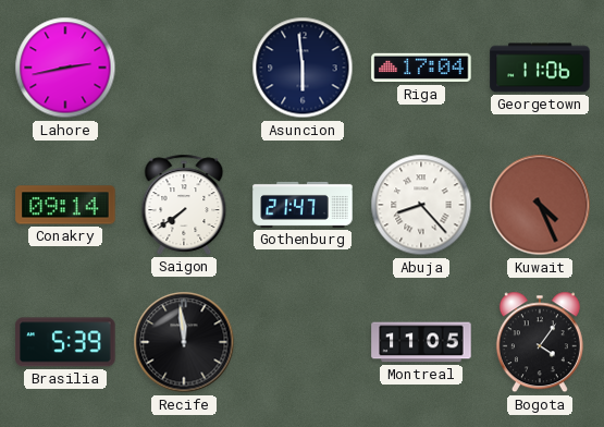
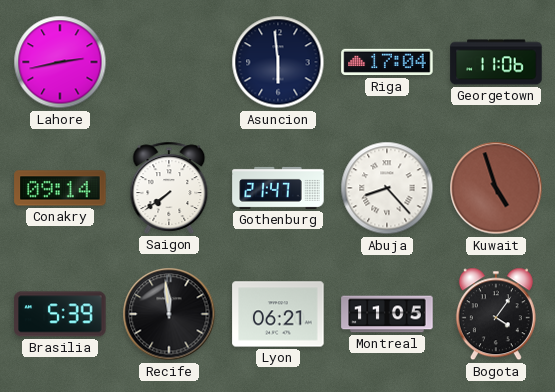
Kuwait: 4:26 -> 4:57 (496, 188)
Lyon: none -> 06:21 (278, 314)
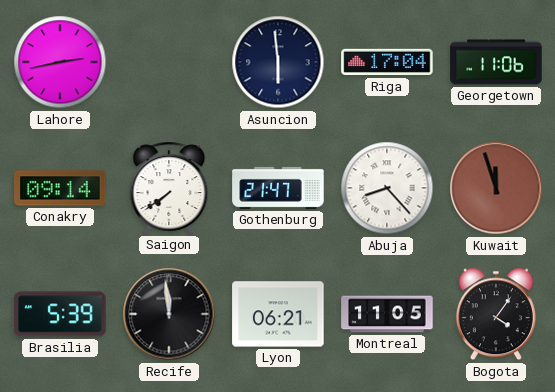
Kuwait: 4:57 -> 11:57 (496, 188)
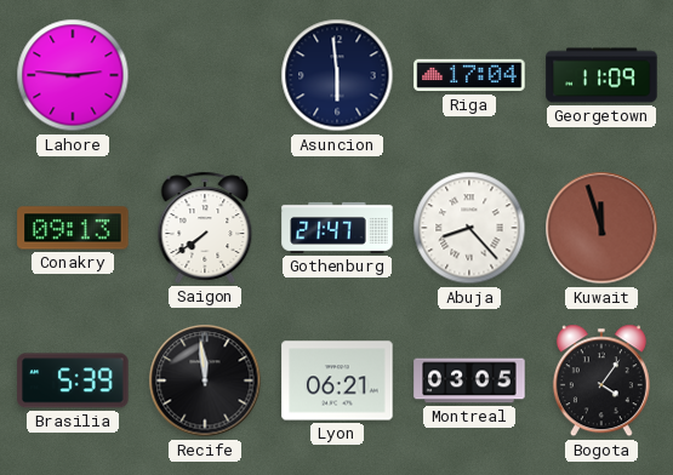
Lahore: 2:43 -> 2:46 (73, 75)
Georgetown: 11:06 -> 11:09 (601, 75)
Conakry: 09:14 -> 09:13 (73, 228)
Montreal: 11:05 -> 03:05 (469, 380)
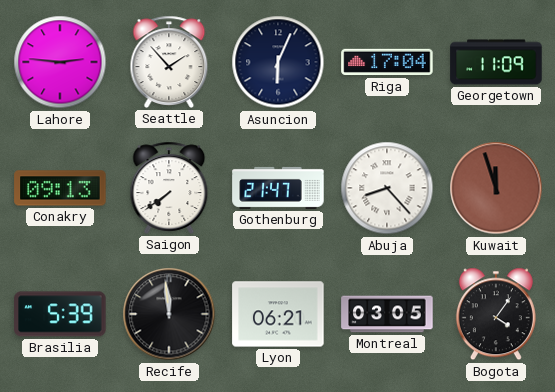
Seattle: none -> 1:53 (169, 62)
Asuncion: 5:59 -> 6:04 (278, 62)
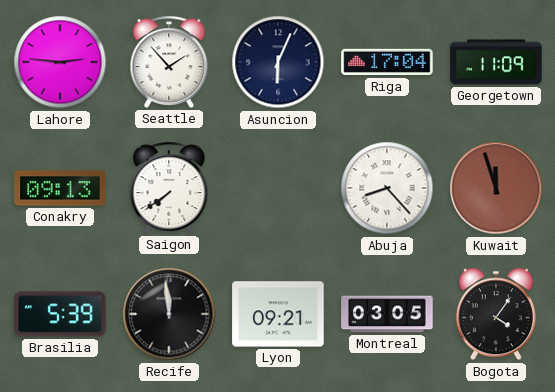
Gothenburg: 21:47 -> none (278, 188)
Lyon: 06:21 -> 09:21 (278, 314)
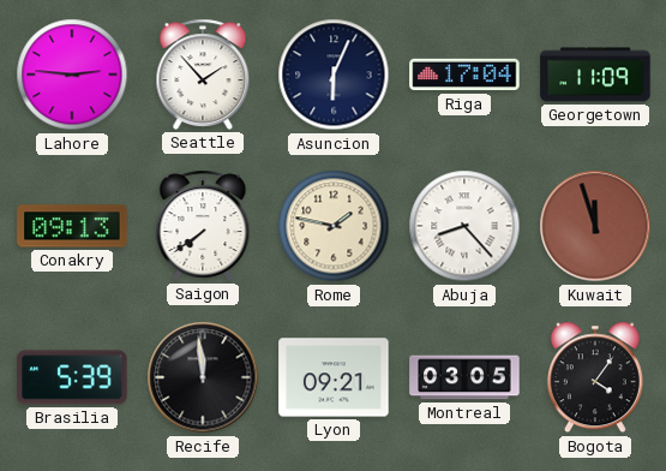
Rome: none -> 1:47 (334, 226)
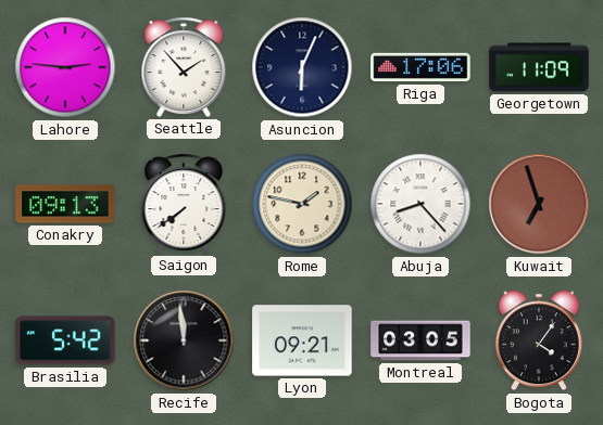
Riga: 17:04 -> 17:06 (420, 67)
Kuwait: 11:57 -> 6:57 (539, 204)
Brasilia: 5:39 -> 5:42 (65, 340)
